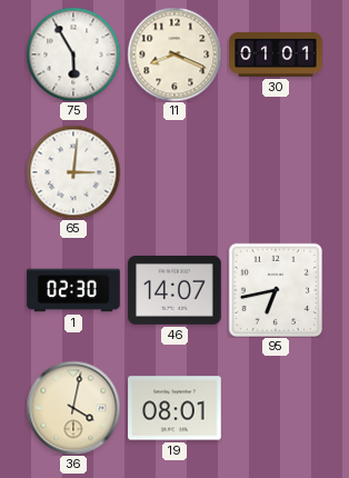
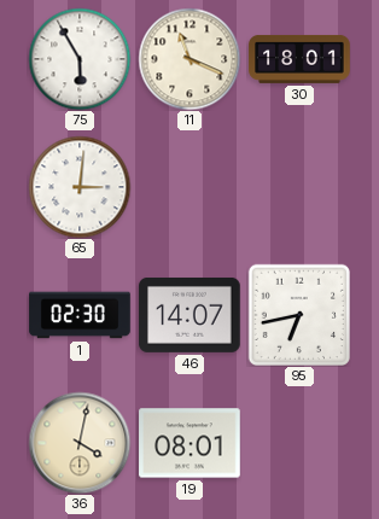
11: 8:19 -> 11:19 (189, 59)
30: 01:01 -> 18:01 (299, 59)
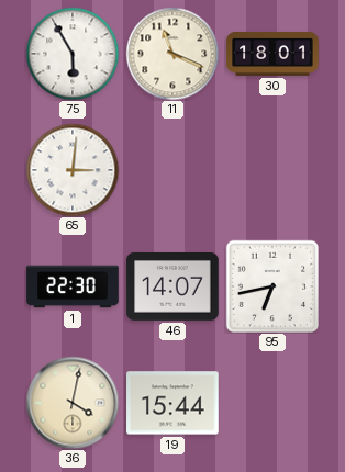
1: 02:30 -> 22:30 (73, 286)
19: 08:01 -> 15:44 (172, 403)
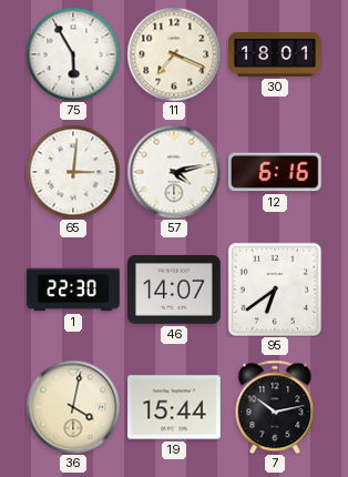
11: 11:19 -> 7:19 (174, 54)
57: none -> 4:13 (174, 172)
12: none -> 6:16 (276, 172)
95: 6:43 -> 6:39 (274, 288)
7: none -> 10:13 (275, 407)
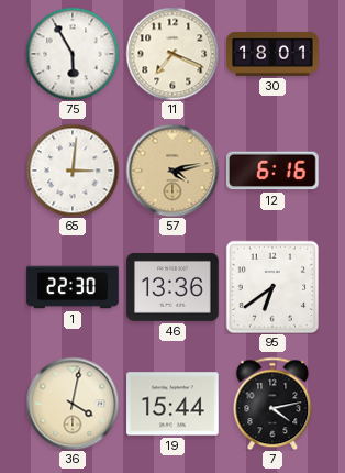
57 dial: white -> champagne (172, 170)
46: 14:07 -> 13:36 (172, 287)
7: 10:13 -> 4:13 (272, 404)
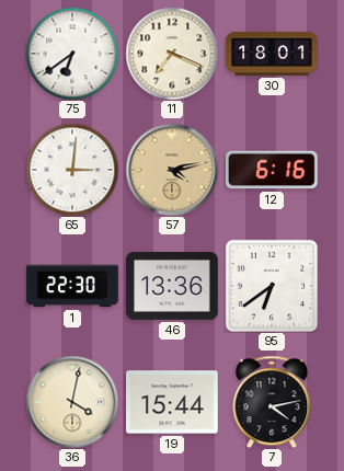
75: 5:55 -> 6:39 (72, 54)
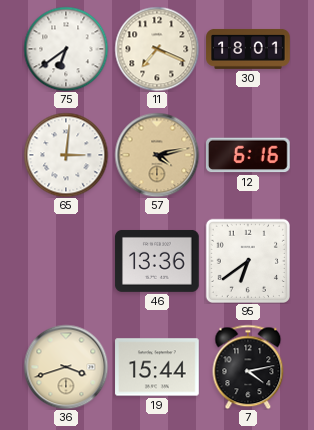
1: 22:30 -> none (72, 286)
36: 4:02 -> 3:42 (66, 367)
